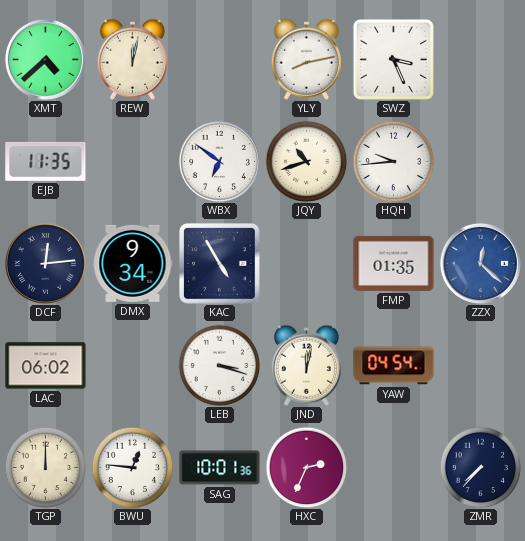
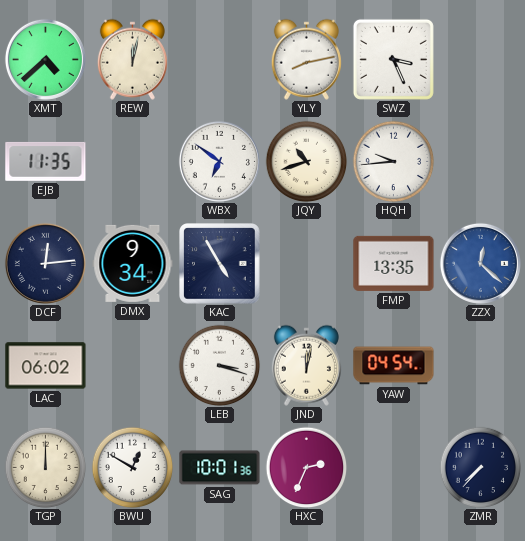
FMP: 01:35 -> 13:35 (394, 263)
BWU: 12:46 -> 12:50 (132, 467)
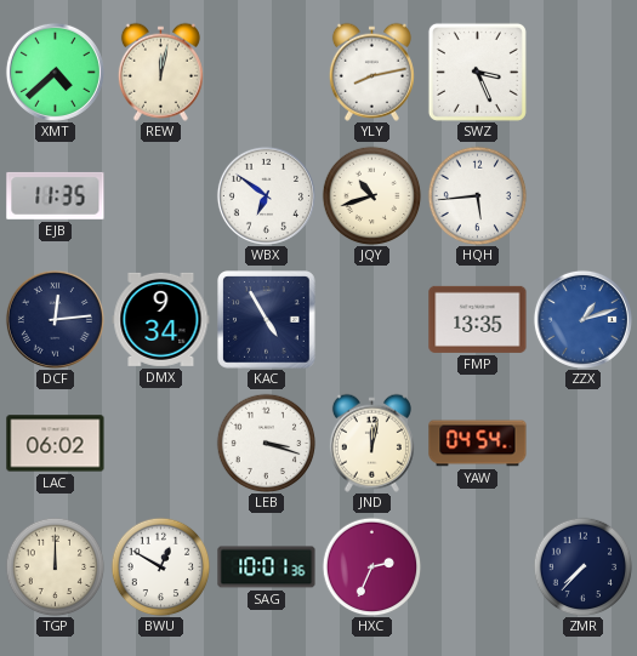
HQH: 9:44 -> 5:44 (477, 195)
ZZX: 12:22 -> 1:12 (582, 319)
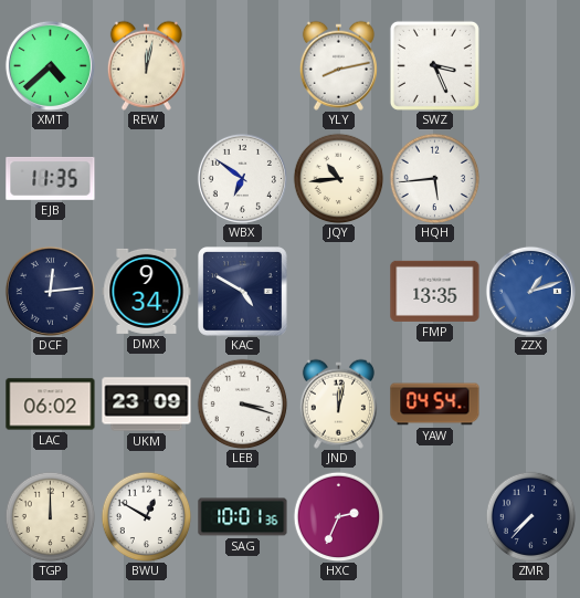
JQY: 10:42 -> 10:44 (338, 178)
KAC: 4:55 -> 4:50 (243, 292)
UKM: none -> 23:09 (147, 405)
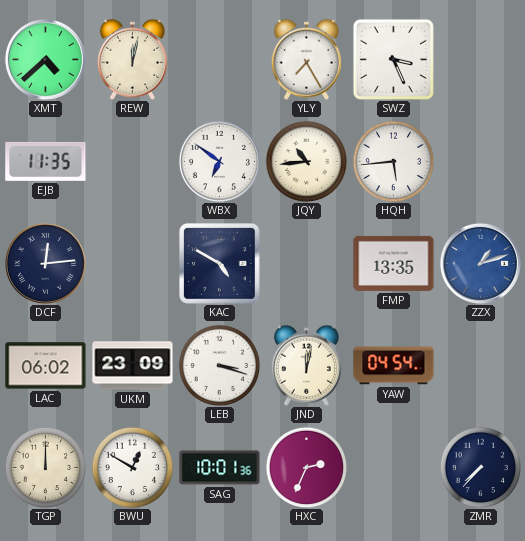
YLY: 8:13 -> 7:25 (306, 59)
DMX: 9:34 -> none (147, 291)
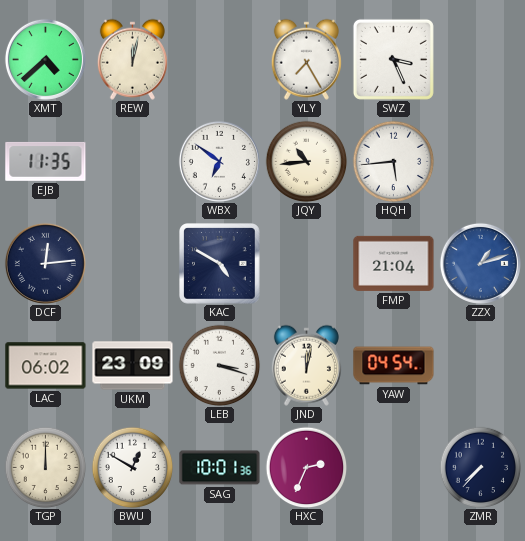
FMP: 13:35 -> 21:04 (394, 263)
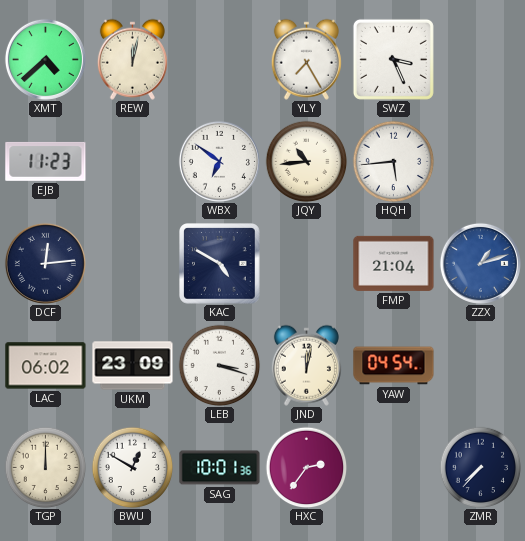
EJB: 11:35 -> 11:23 (46, 161)
HXC: 2:34 -> 2:36 (306, 467)
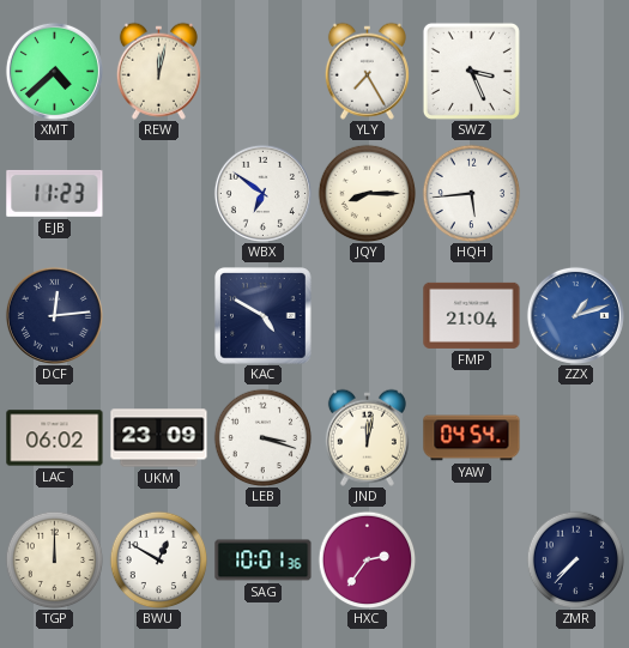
JQY: 10:44 -> 8:15 (367, 193)
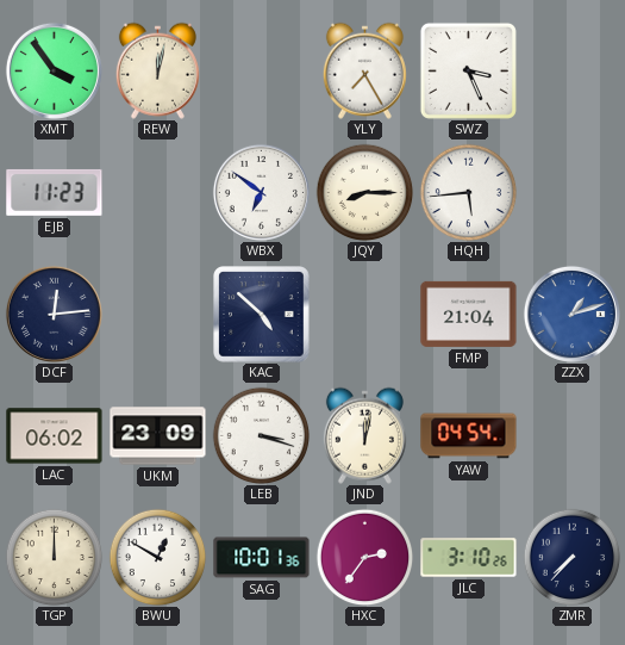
XMT: 4:38 -> 3:54 (54, 70)
KAC: 4:50 -> 4:52 (262, 315)
JLC: none -> 3:10 (469, 558)
